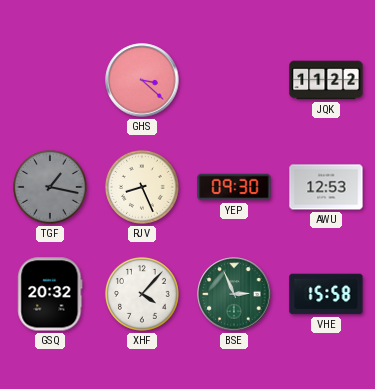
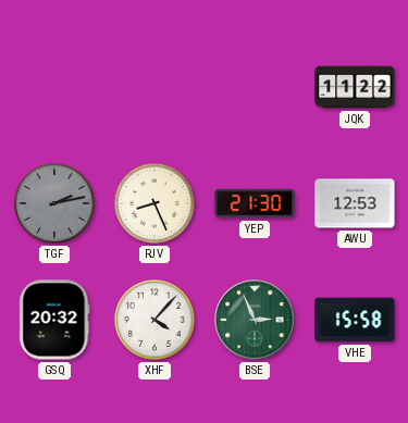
GHS: 3:22 -> none (142, 80)
TGF: 1:17 -> 2:13 (54, 203)
YEP: 09:30 -> 21:30 (255, 203)
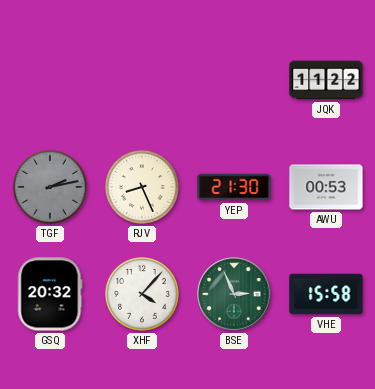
AWU: 12:53 -> 00:53 (326, 187)
